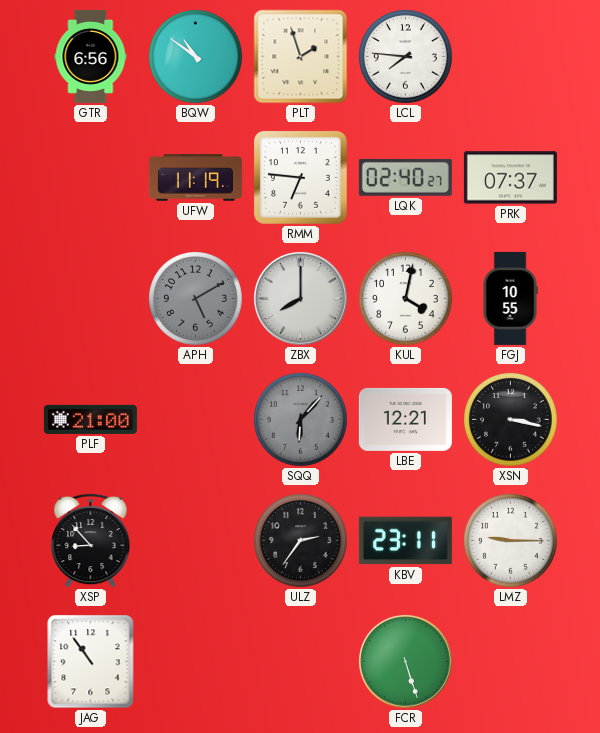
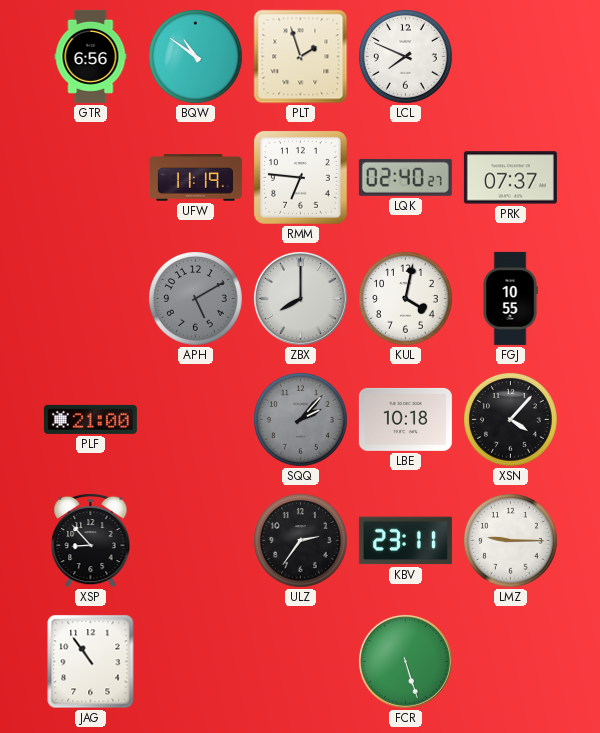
LCL: 7:46 -> 7:49 (406, 57)
SQQ: 6:07 -> 2:07 (301, 420)
LBE: 12:21 -> 10:18 (405, 419)
XSN: 3:17 -> 4:07 (511, 420)
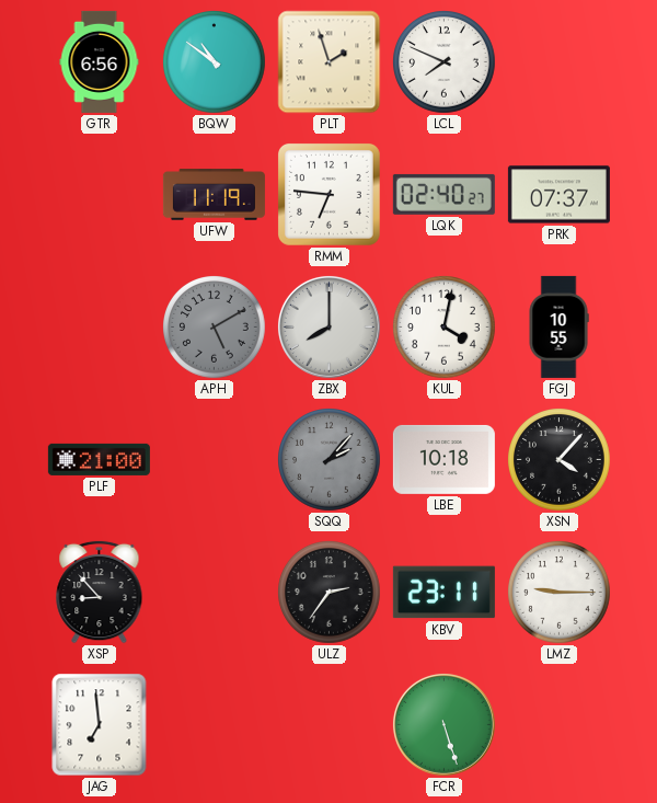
JAG: 10:54 -> 6:59 (100, 725)
